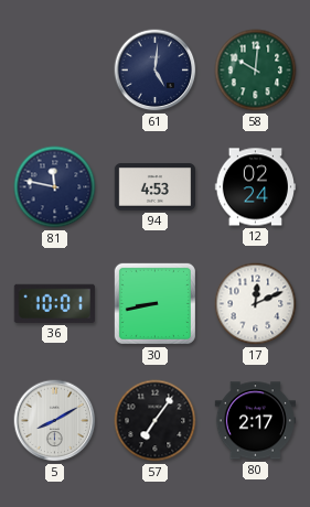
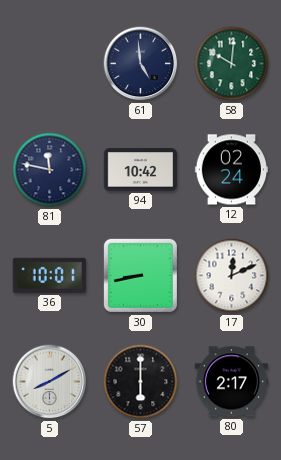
61: 5:01 -> 4:59 (141, 64)
94: 4:53 -> 10:42 (140, 170)
57: 7:06 -> 6:00 (141, 382)
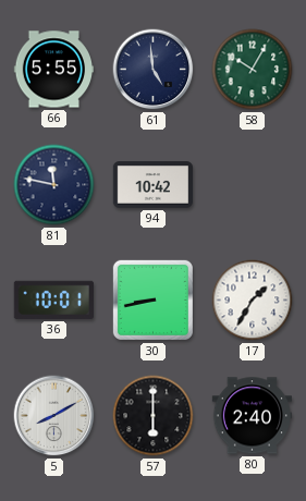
66: none -> 5:55 (53, 70)
58: 10:01 -> 10:05 (253, 70)
12: 02:24 -> none (231, 170)
17: 12:11 -> 1:35 (253, 301)
80: 2:17 -> 2:40 (252, 416)
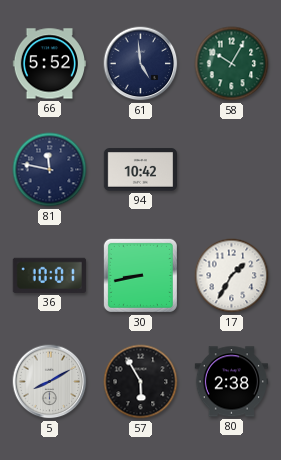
66: 5:55 -> 5:52 (49, 64)
57: 6:00 -> 5:55 (141, 382)
80: 2:40 -> 2:38 (231, 382)
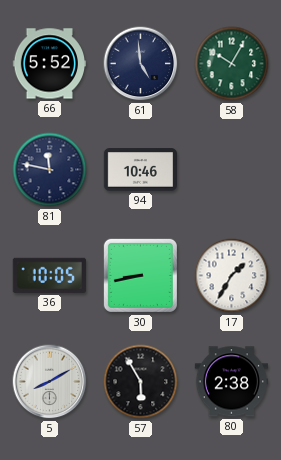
94: 10:42 -> 10:46 (140, 170)
36: 10:01 -> 10:05 (49, 275)
